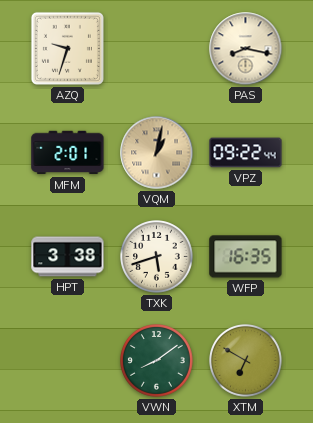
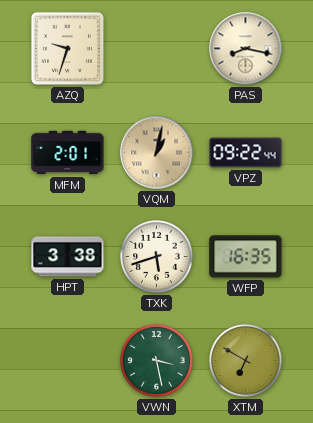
VWN: 8:09 -> 3:28 (157, 361)
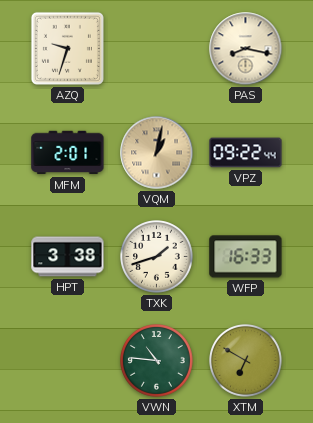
TXK: 5:42 -> 1:42 (157, 257)
WFP: 16:35 -> 16:33 (246, 257)
VWN: 3:28 -> 10:46 (157, 361)
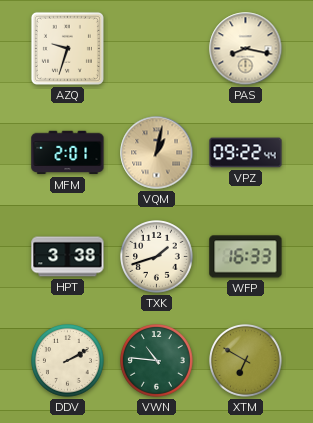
DDV: none -> 2:10 (68, 361)
